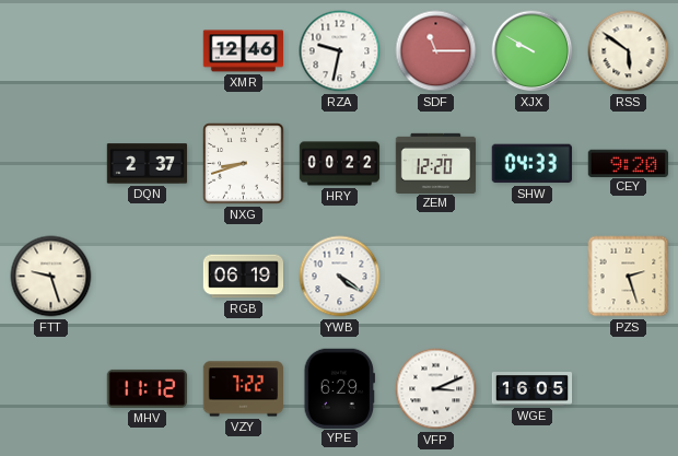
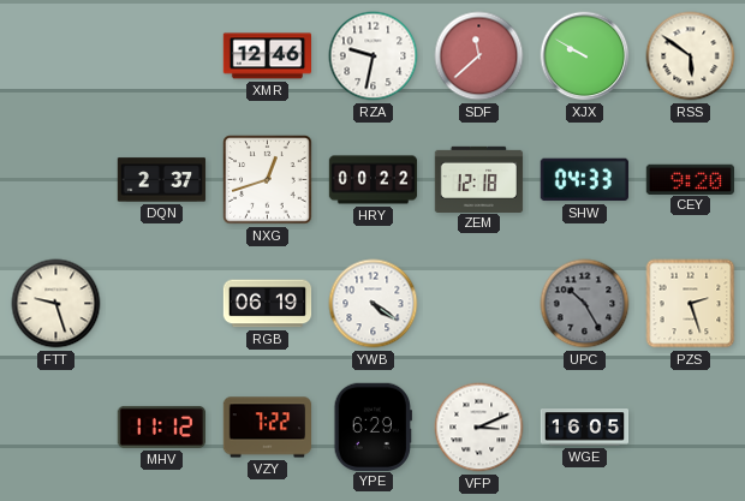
SDF: 11:15 -> 11:38 (479, 56)
NXG: 8:42 -> 12:42 (268, 180)
ZEM: 12:20 -> 12:18 (479, 179)
UPC: none -> 10:25 (585, 304)
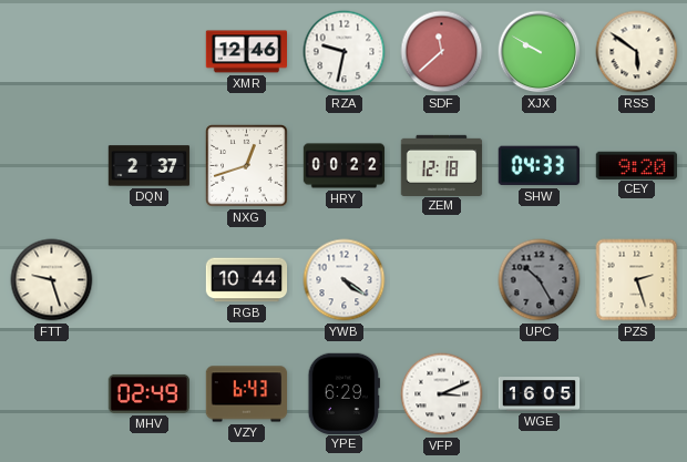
RGB: 06:19 -> 10:44 (247, 280)
MHV: 11:12 -> 02:49 (148, 393)
VZY: 7:22 -> 6:43 (247, 394)
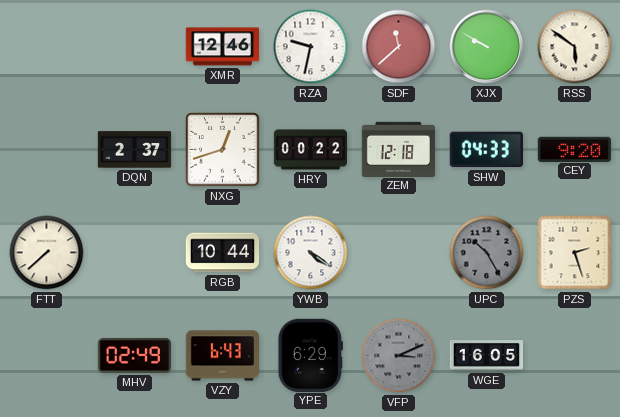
FTT: 9:27 -> 7:38 (47, 253)
VFP dial: white -> grey (399, 356)
